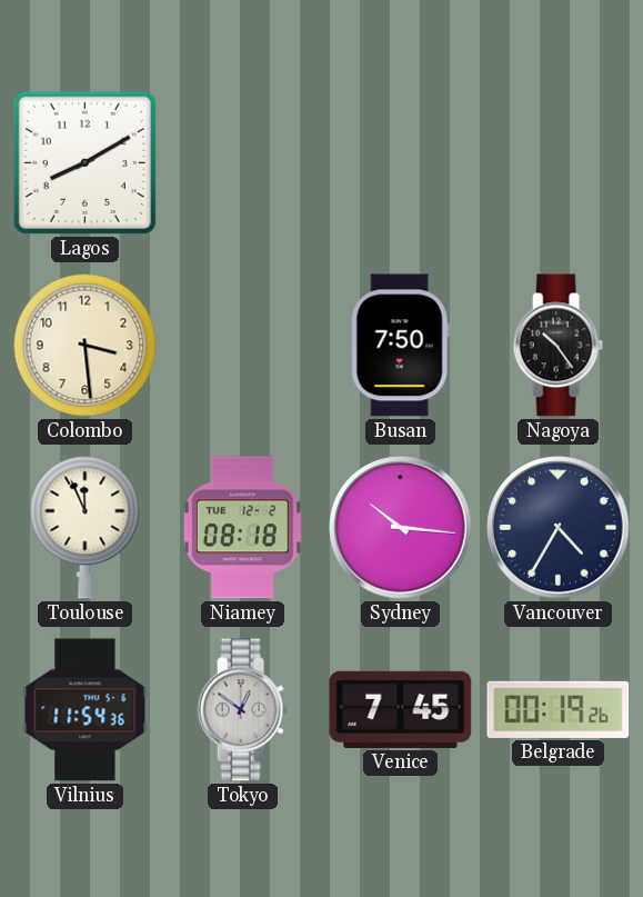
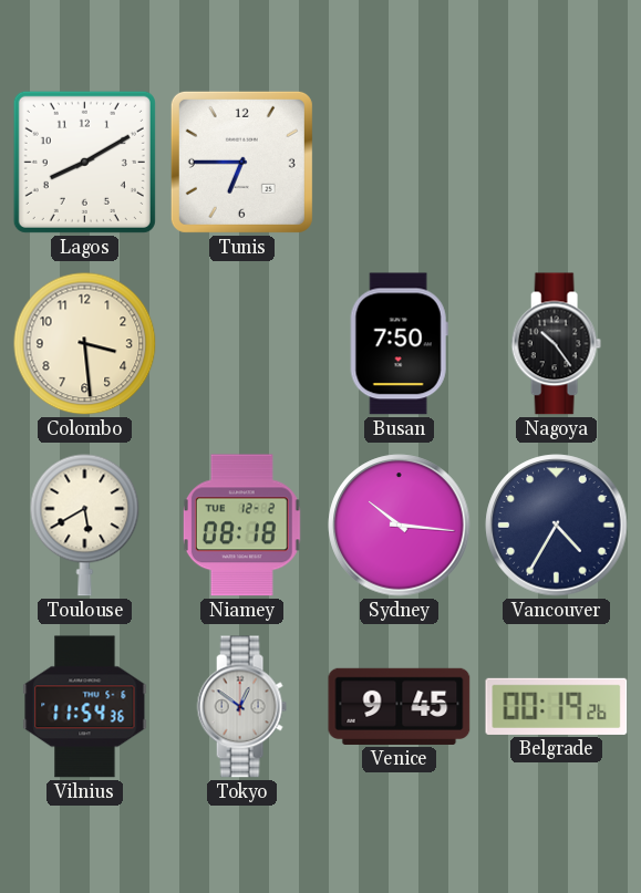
Tunis: none -> 6:45 (241, 162)
Toulouse: 11:56 -> 5:40 (85, 525)
Venice: 7:45 -> 9:45 (400, 706)
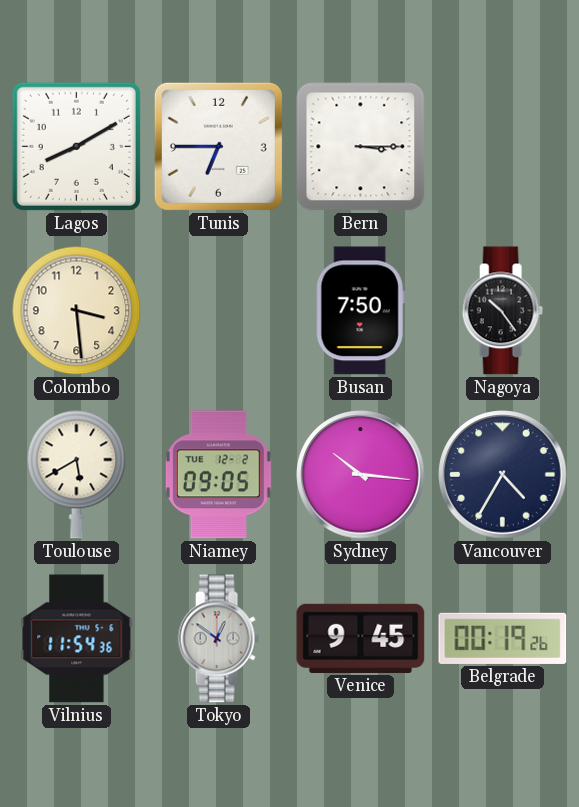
Bern: none -> 3:15 (361, 147)
Niamey: 08:18 -> 09:05 (218, 475)
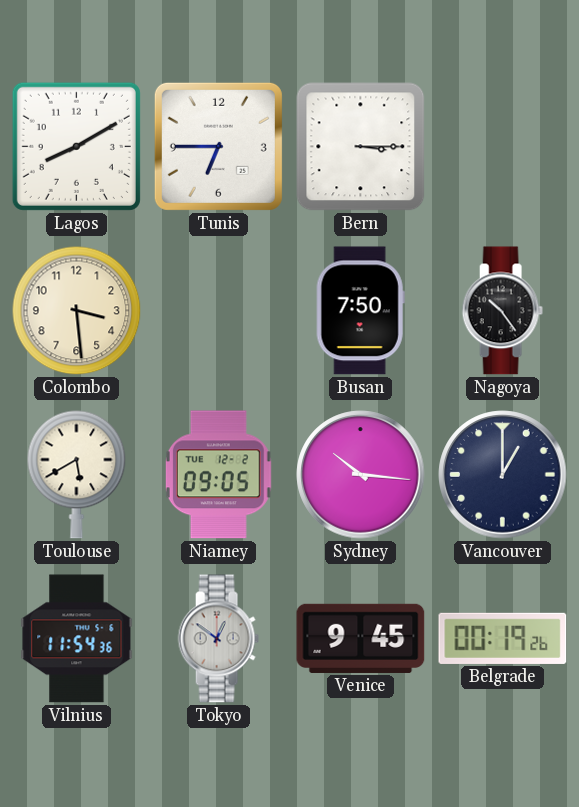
Vancouver: 4:35 -> 1:00 (503, 475)
